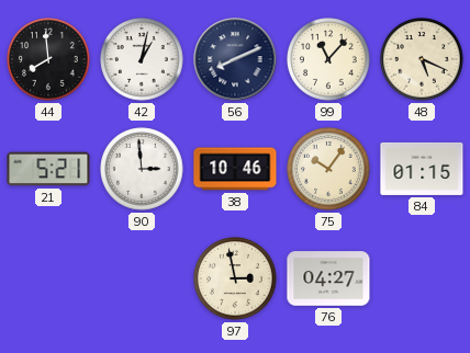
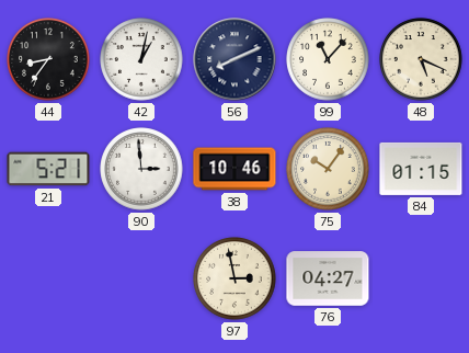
44: 7:59 -> 8:36 (48, 59)
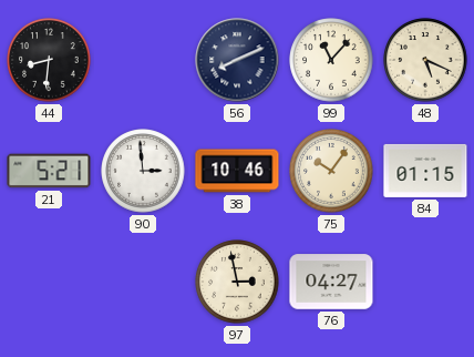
44: 8:36 -> 8:31 (49, 60)
42: 1:02 -> none (141, 59)
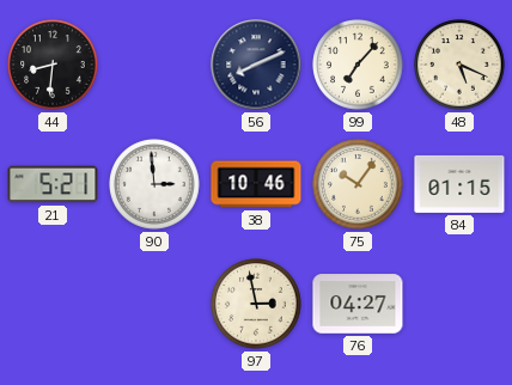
99: 11:07 -> 7:07 (358, 65)
